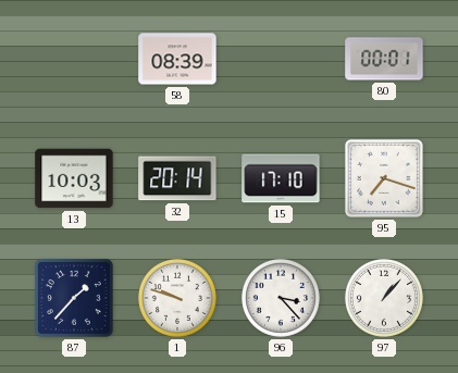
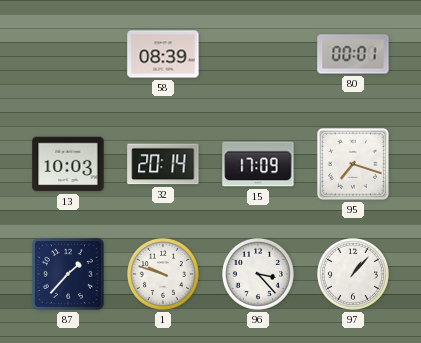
15: 17:10 -> 17:09 (258, 164)
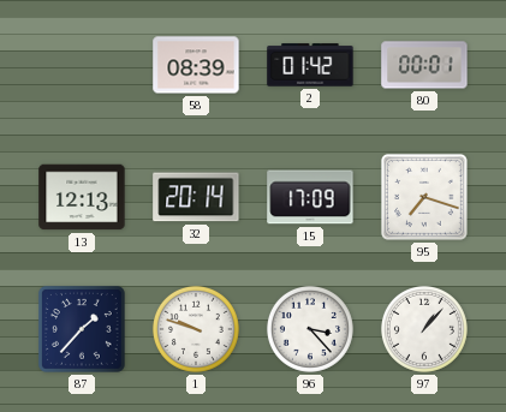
2: none -> 01:42 (310, 65)
13: 10:03 -> 12:13 (82, 197)
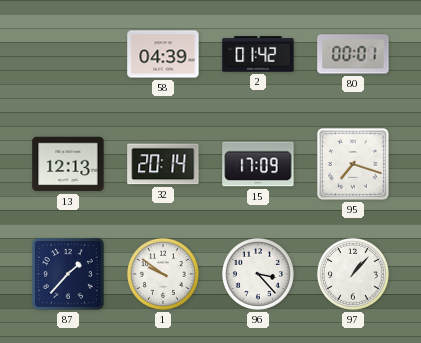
58: 08:39 -> 04:39 (163, 54)
1: 9:48 -> 9:51 (163, 274)
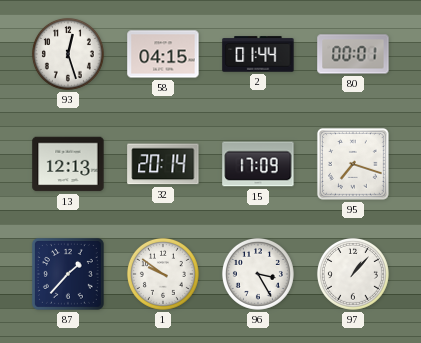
93: none -> 12:27 (68, 54)
58: 04:39 -> 04:15 (163, 54)
2: 01:42 -> 01:44 (258, 54)
96: 3:23 -> 3:25 (258, 274)
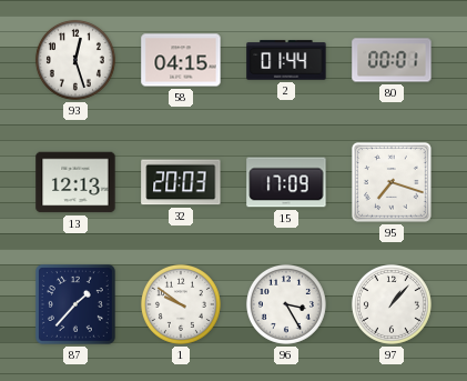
32: 20:14 -> 20:03 (181, 182)
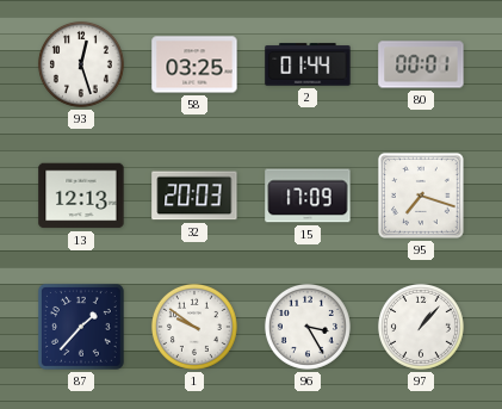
58: 04:15 -> 03:25 (194, 64)
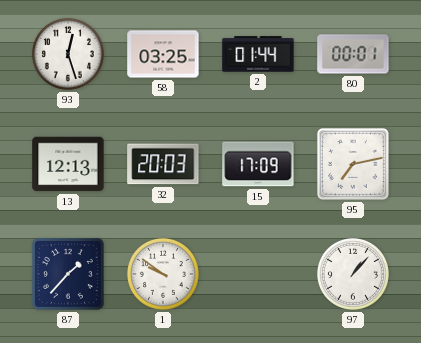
95: 7:18 -> 7:13 (353, 164)
96: 3:25 -> none (308, 327)
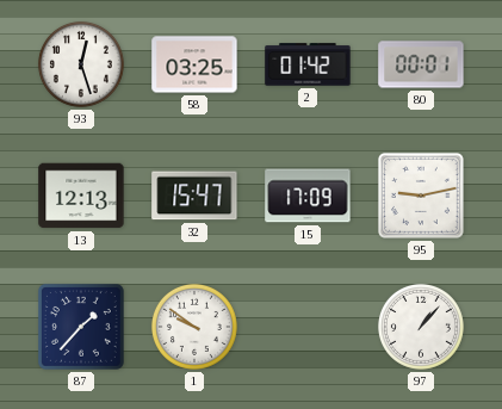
2: 01:44 -> 01:42 (308, 64)
32: 20:03 -> 15:47 (194, 196)
95: 7:13 -> 9:13 (421, 196)
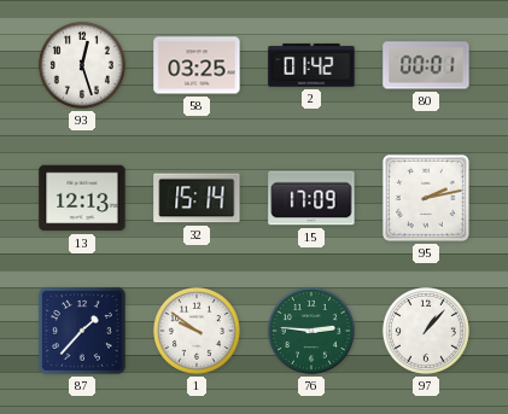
32: 15:47 -> 15:14 (197, 198)
95: 9:13 -> 2:13 (426, 198)
76: none -> 2:46 (311, 331)
